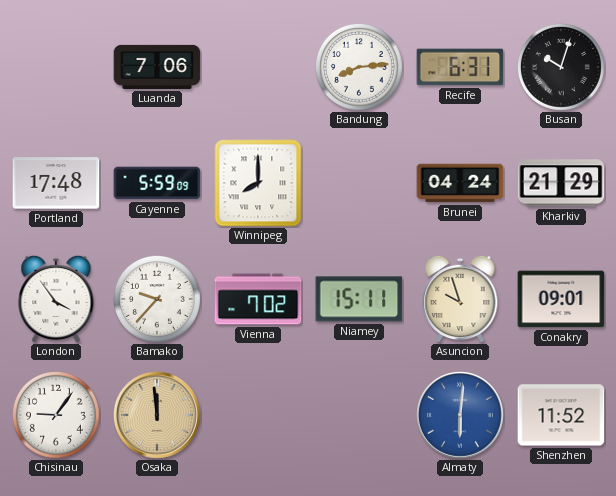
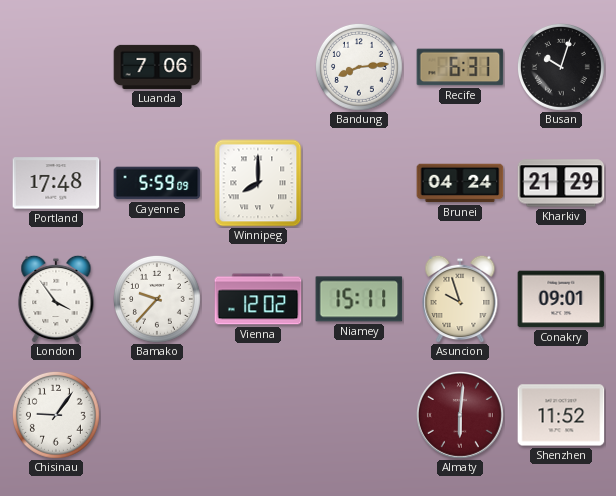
Vienna: 7:02 -> 12:02 (258, 299)
Osaka: 11:59 -> none (158, 416)
Almaty dial: blue -> burgundy (461, 416)
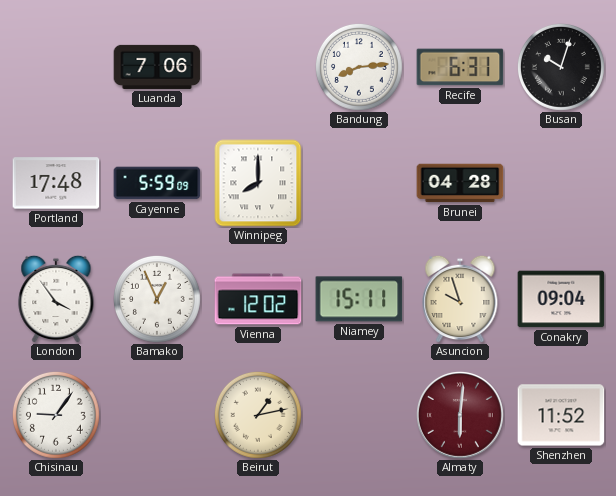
Brunei: 04:24 -> 04:28 (460, 183)
Kharkiv: 21:29 -> none (561, 183)
Bamako: 9:37 -> 12:56 (157, 299)
Conakry: 09:01 -> 09:04 (561, 299)
Beirut: none -> 1:13 (258, 415)
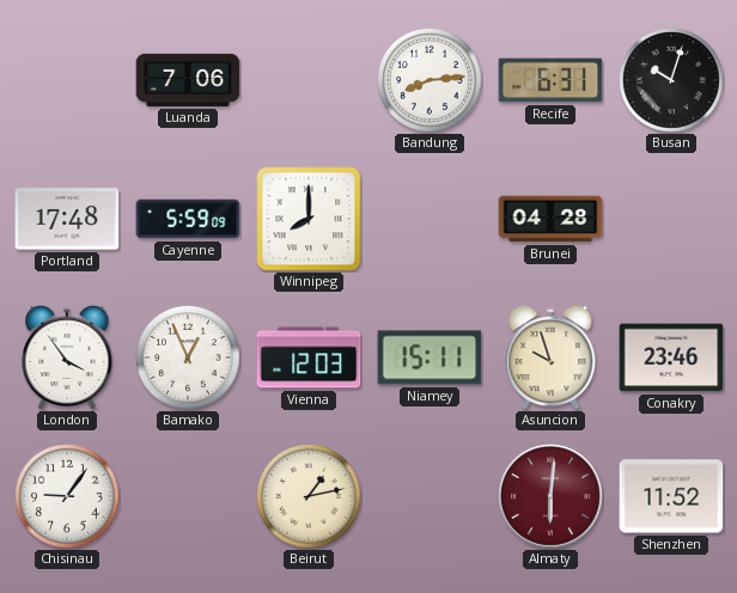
Vienna: 12:02 -> 12:03 (309, 357)
Conakry: 09:04 -> 23:46 (671, 357)
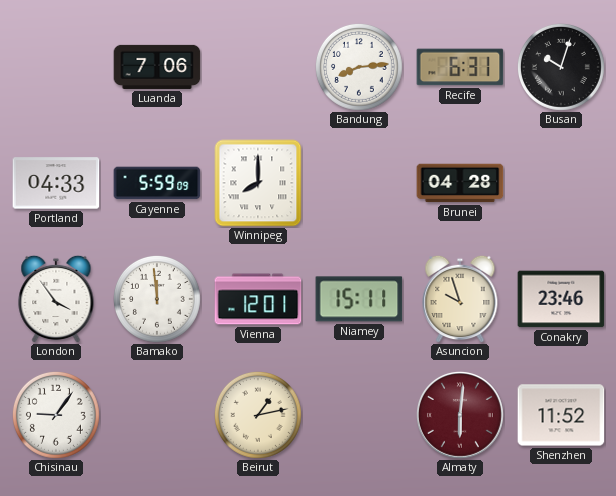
Portland: 17:48 -> 04:33 (56, 183)
Bamako: 12:56 -> 11:59 (157, 299)
Vienna: 12:03 -> 12:01 (258, 299)
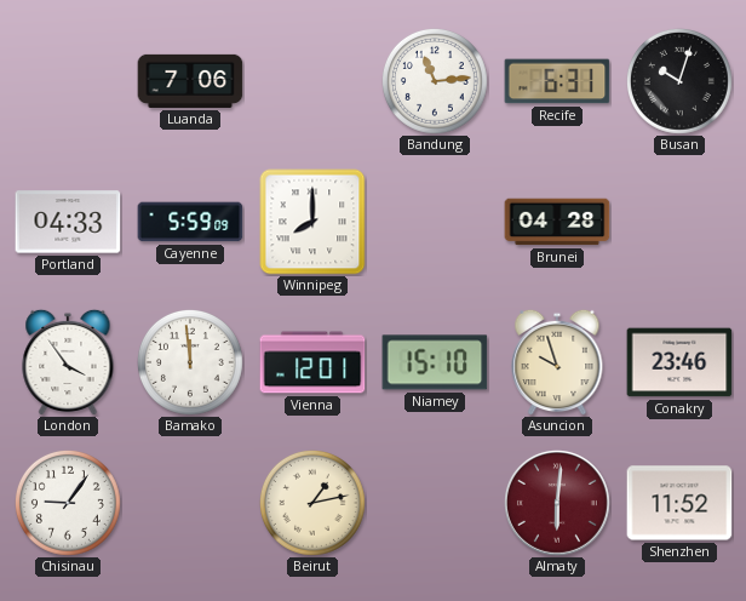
Bandung: 8:14 -> 11:14 (435, 81)
Niamey: 15:11 -> 15:10 (435, 362)
